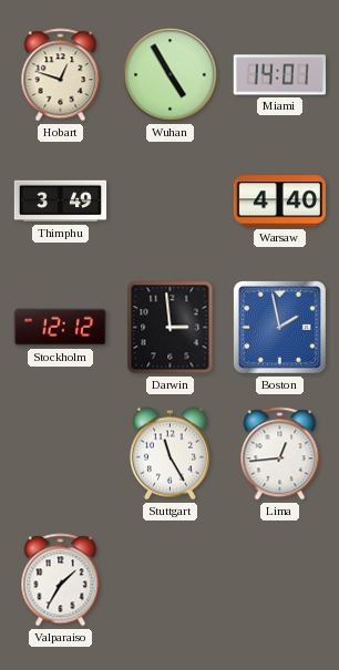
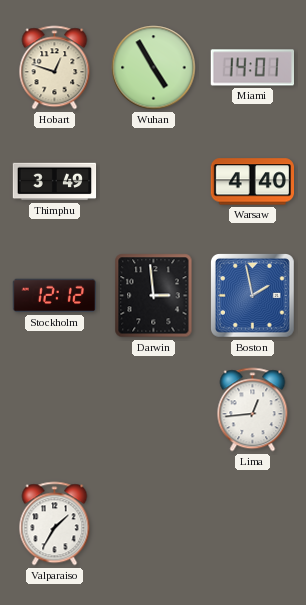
Stuttgart: 11:25 -> none (169, 454)
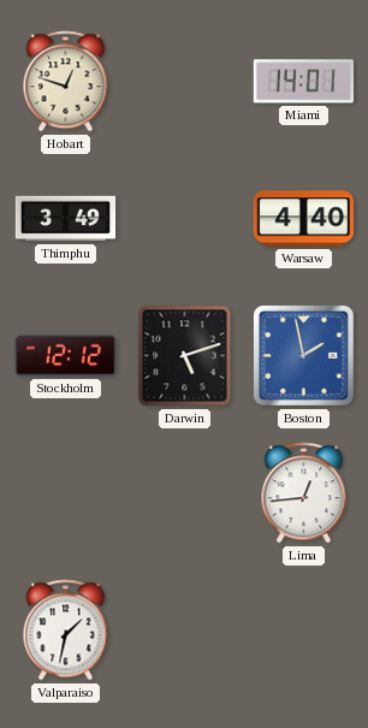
Wuhan: 4:55 -> none (154, 68)
Darwin: 2:59 -> 5:12 (185, 356)
Valparaiso: 1:35 -> 1:32 (66, 631)
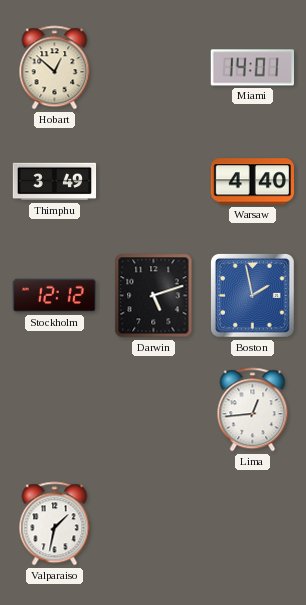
Hobart: 12:48 -> 12:52 (55, 68)
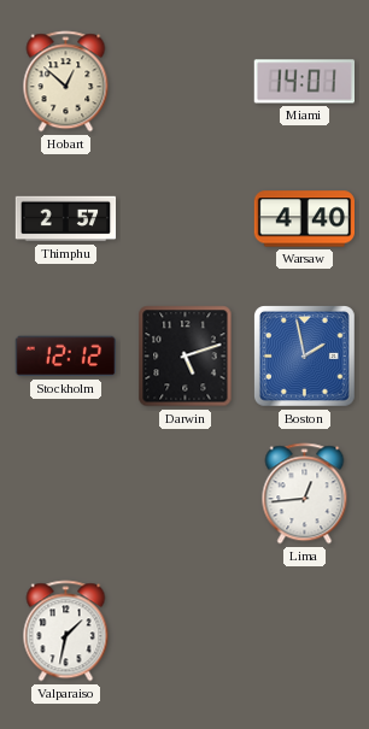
Thimphu: 3:49 -> 2:57 (66, 219)
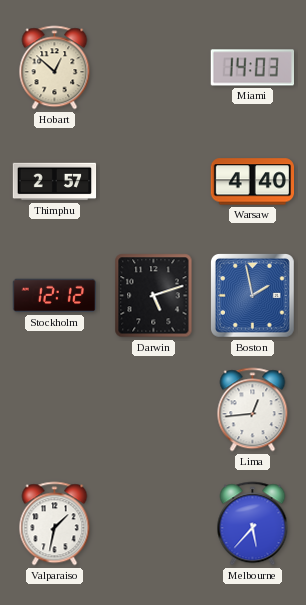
Miami: 14:01 -> 14:03 (252, 68)
Melbourne: none -> 5:37 (253, 524)
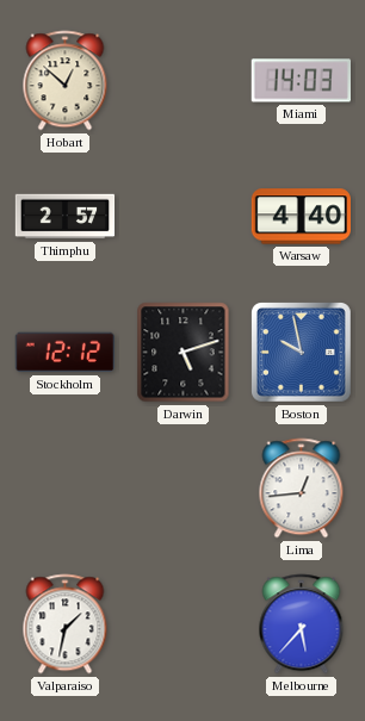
Boston: 1:58 -> 9:58 (302, 353)
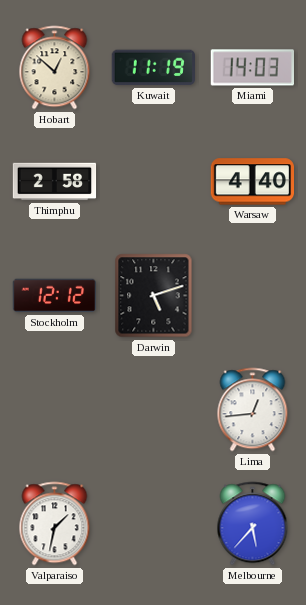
Kuwait: none -> 11:19 (153, 68)
Thimphu: 2:57 -> 2:58 (55, 182)
Boston: 9:58 -> none (302, 353)
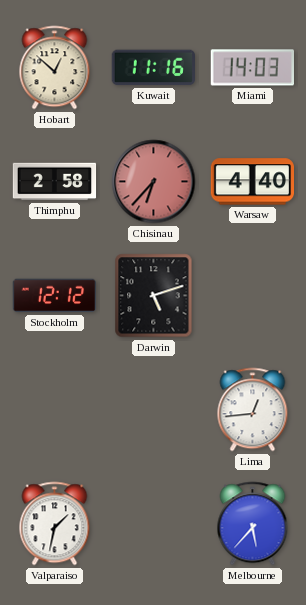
Kuwait: 11:19 -> 11:16 (153, 68)
Chisinau: none -> 6:37 (154, 182)
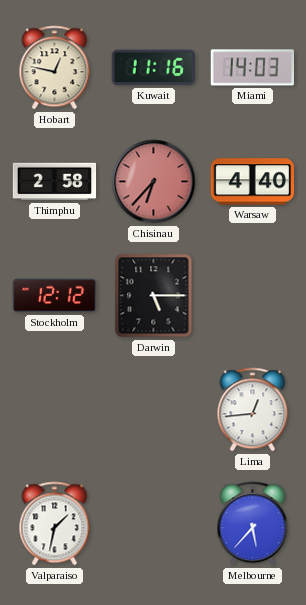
Hobart: 12:52 -> 12:47 (55, 68)
Darwin: 5:12 -> 5:15 (154, 296)
